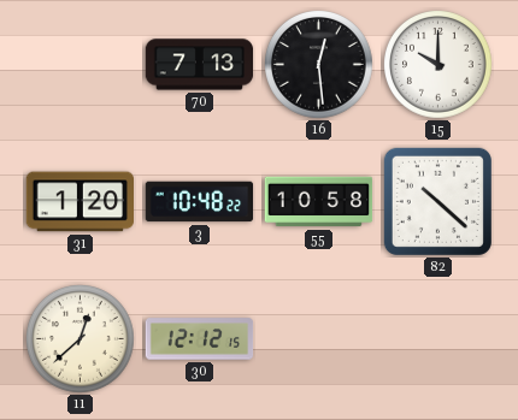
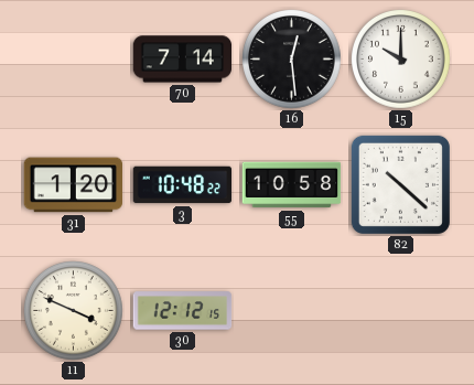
70: 7:13 -> 7:14 (183, 60)
11: 12:38 -> 3:49 (74, 311)
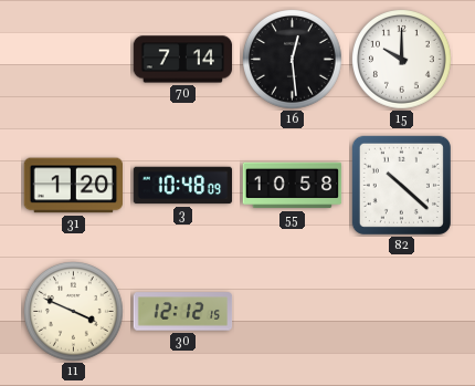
3: 10:48:22 -> 10:48:09 (183, 186)
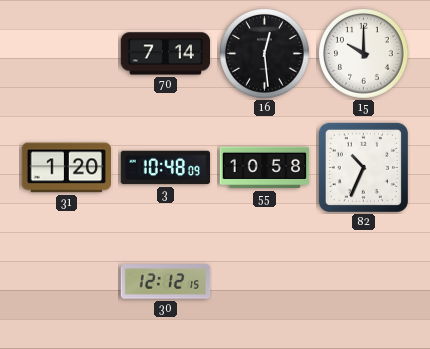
82: 10:22 -> 10:34 (363, 167)
11: 3:49 -> none (74, 312)
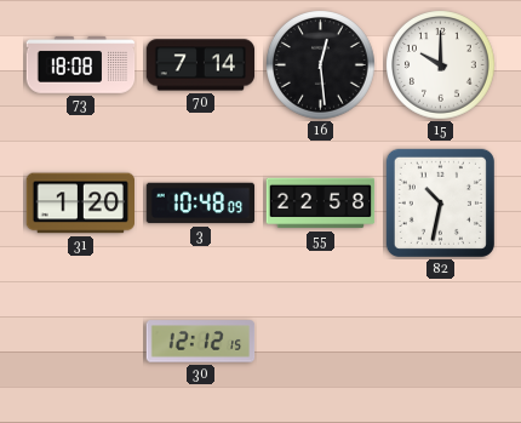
73: none -> 18:08 (81, 65)
55: 10:58 -> 22:58 (321, 204)
82: 10:34 -> 10:32 (440, 202)
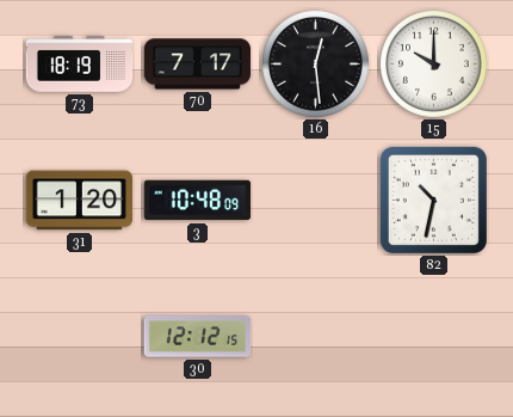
73: 18:08 -> 18:19 (80, 65)
70: 7:14 -> 7:17 (198, 65)
55: 22:58 -> none (321, 204)
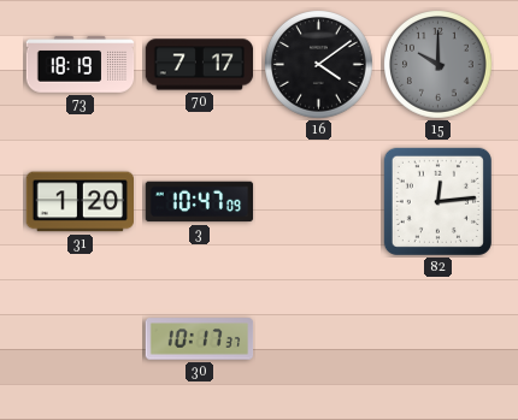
16: 12:29 -> 4:09 (319, 65)
15 dial: white -> grey (438, 65)
3: 10:48 -> 10:47 (200, 202)
82: 10:32 -> 12:14 (437, 201)
30: 12:12 -> 10:17 (200, 339)
